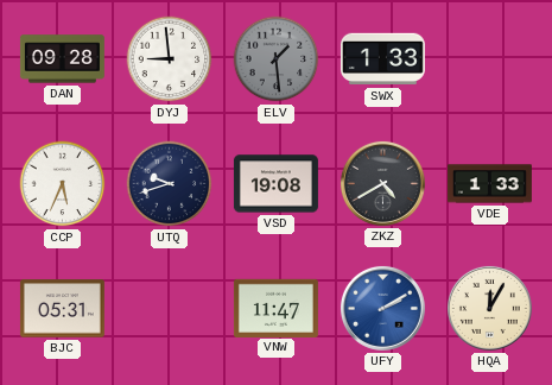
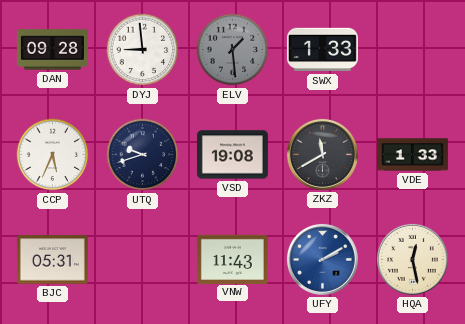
ZKZ: 4:40 -> 11:40 (322, 154)
VNW: 11:47 -> 11:43 (232, 259)
HQA: 12:05 -> 12:28 (412, 259)
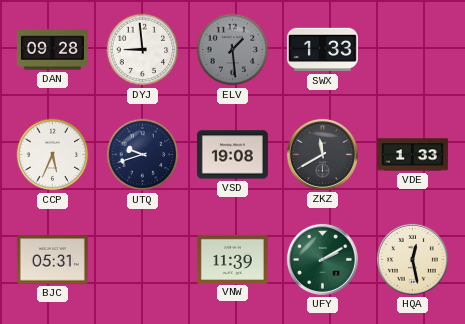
VNW: 11:43 -> 11:39 (232, 259)
UFY dial: blue -> green (322, 259)
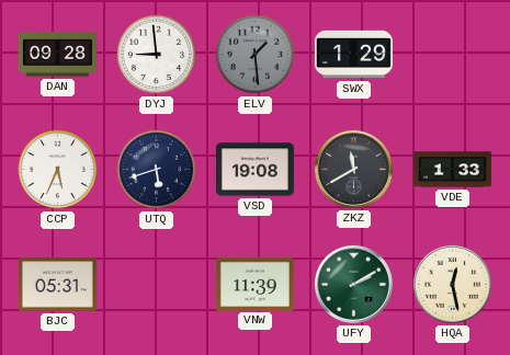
SWX: 1:33 -> 1:29 (353, 55)
UTQ: 9:42 -> 5:42 (157, 170)
